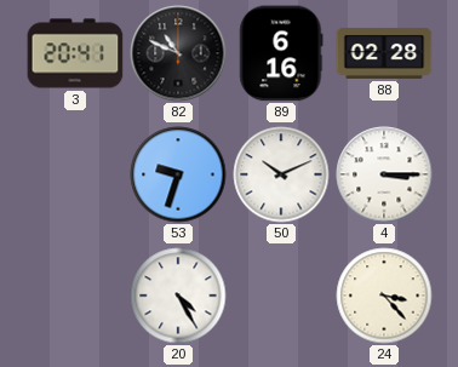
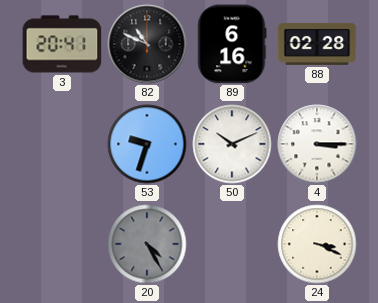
20 dial: white -> grey (147, 244)
24: 3:23 -> 3:19 (317, 244)
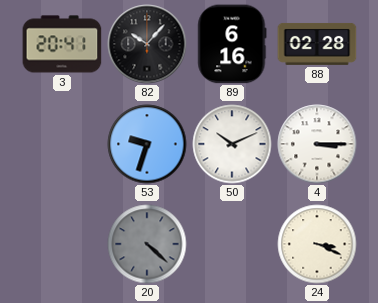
82: 10:49 -> 10:07 (147, 44)
20: 4:25 -> 4:22 (147, 244)
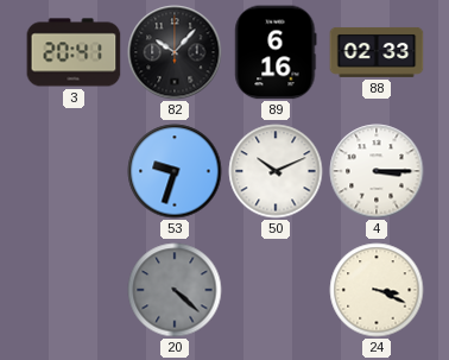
88: 02:28 -> 02:33 (377, 52)
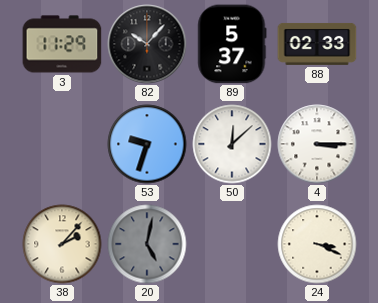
3: 20:41 -> 11:29 (62, 44)
89: 6:16 -> 5:37 (232, 44)
50: 10:11 -> 12:08 (232, 144)
38: none -> 2:07 (62, 244)
20: 4:22 -> 5:02 (147, 244)
